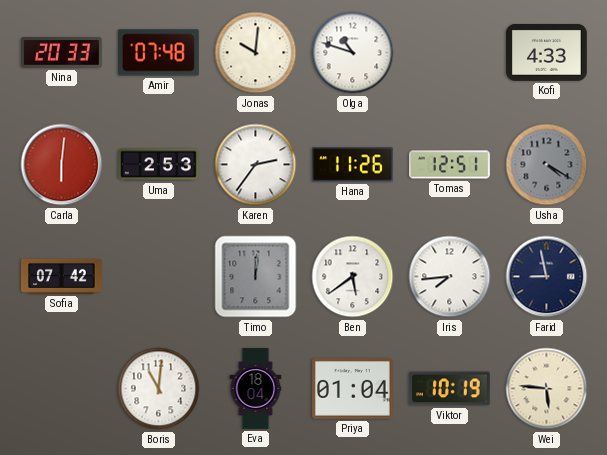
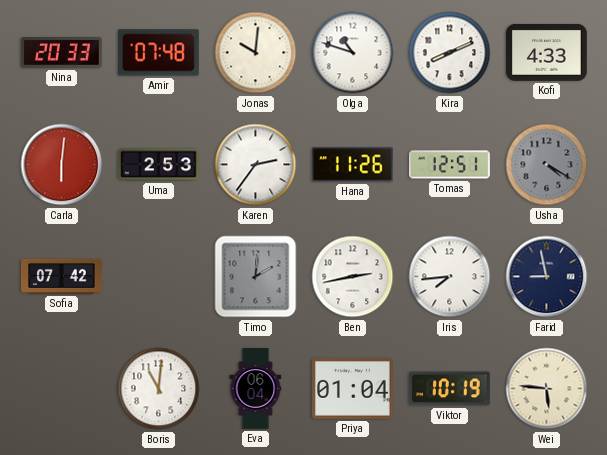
Kira: none -> 8:11 (450, 53)
Timo: 12:01 -> 2:01 (256, 277)
Ben: 5:39 -> 2:43 (353, 277)
Eva: 18:04 -> 06:04 (256, 389)
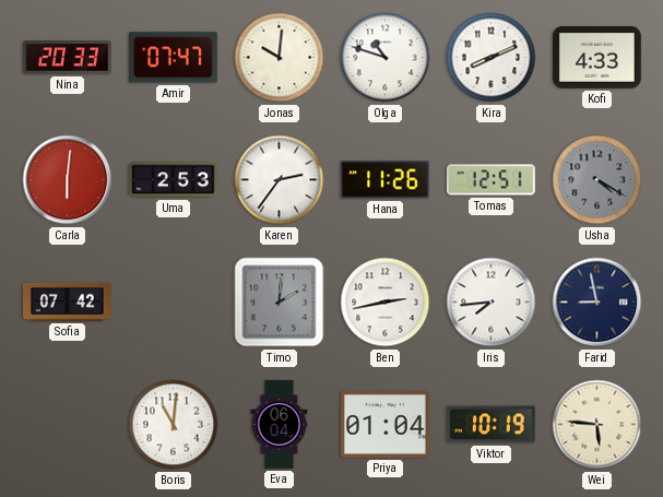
Amir: 07:48 -> 07:47 (174, 58)
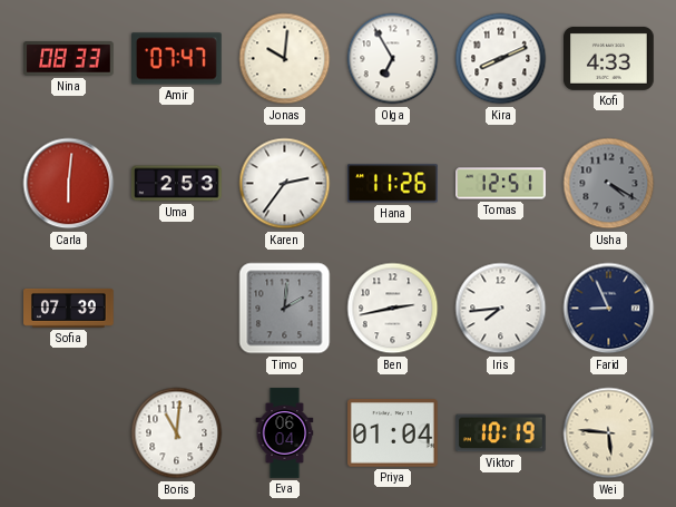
Nina: 20:33 -> 08:33 (69, 59)
Olga: 10:48 -> 6:55 (393, 59)
Sofia: 07:42 -> 07:39 (69, 308)
Farid: 8:58 -> 8:56 (609, 309)
